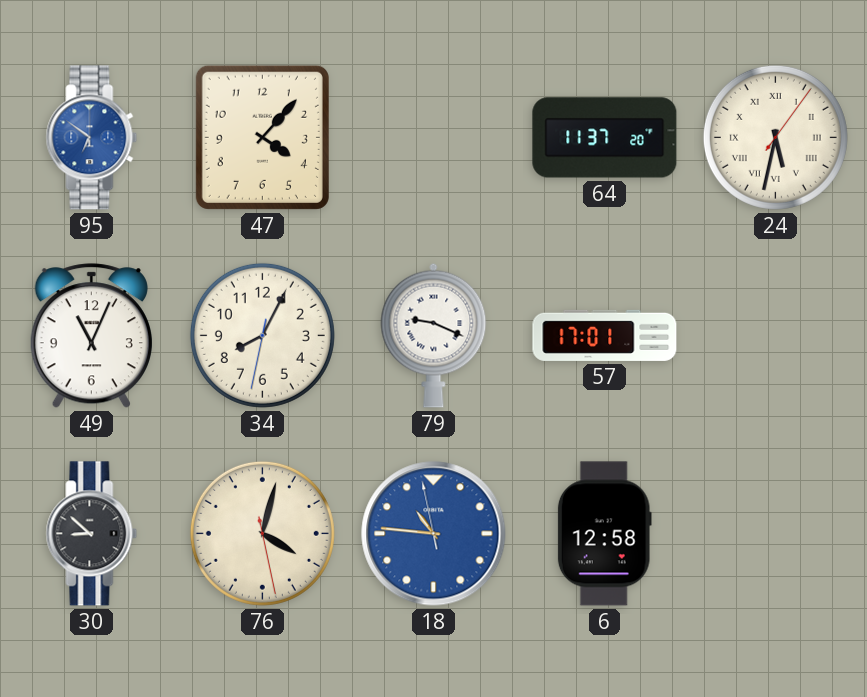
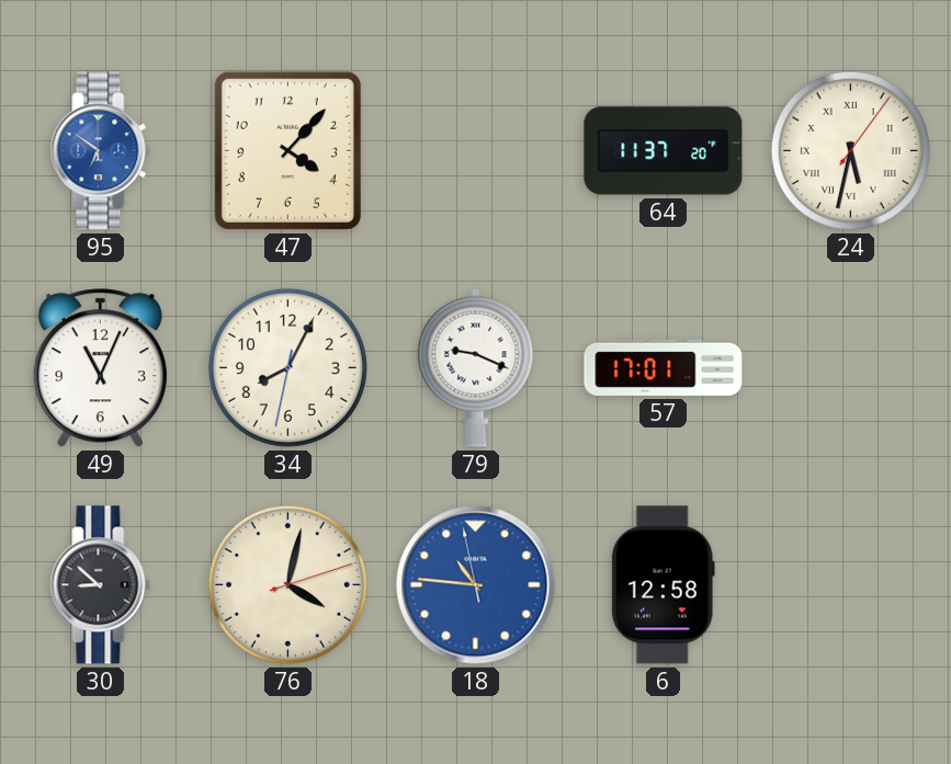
76: 4:02:28 -> 4:02:12 (287, 584)
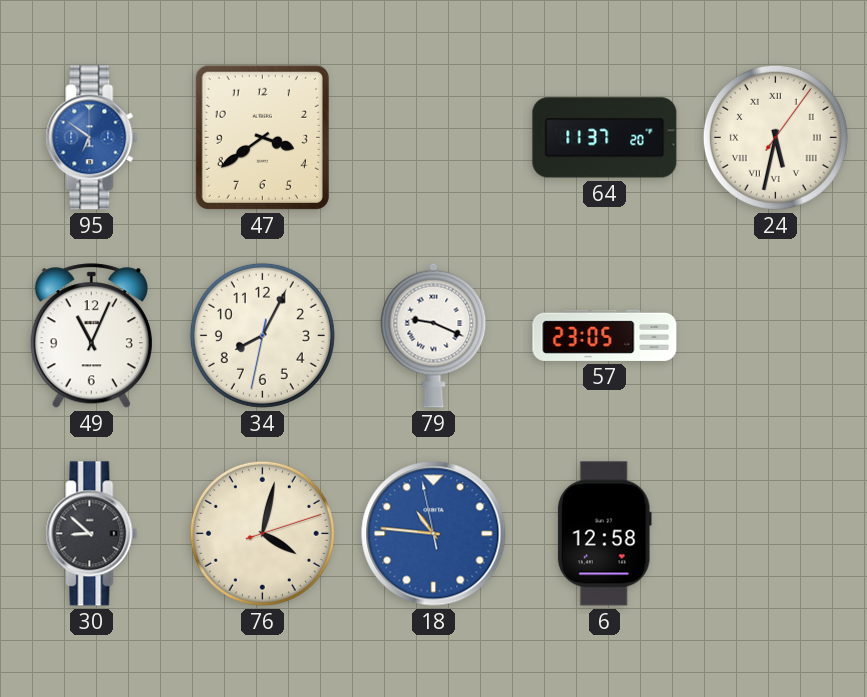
47: 4:07 -> 3:39 (262, 137)
57: 17:01 -> 23:05 (605, 335)
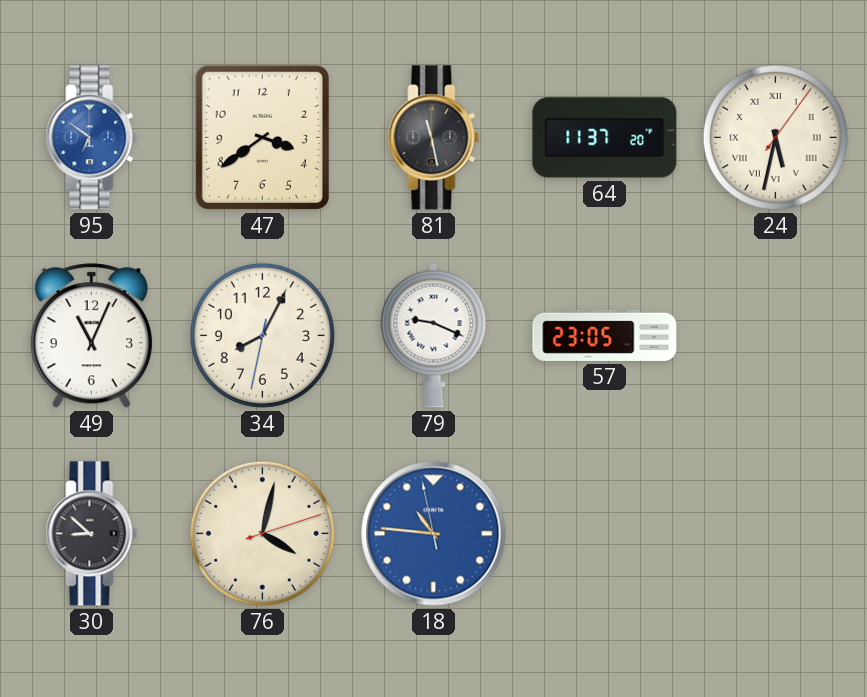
81: none -> 11:28 (434, 138)
6: 12:58 -> none (604, 534)
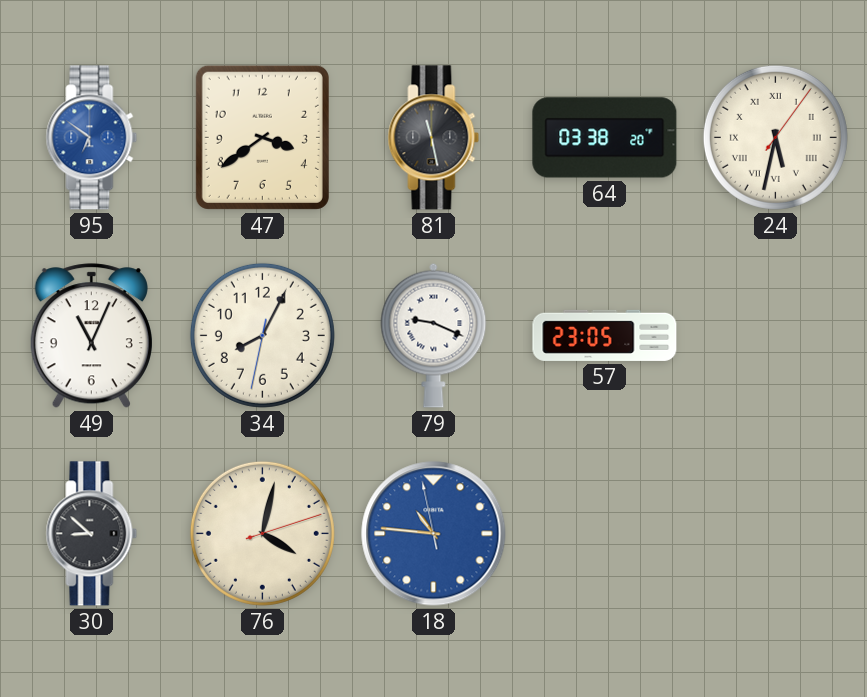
64: 11:37 -> 03:38 (605, 138)
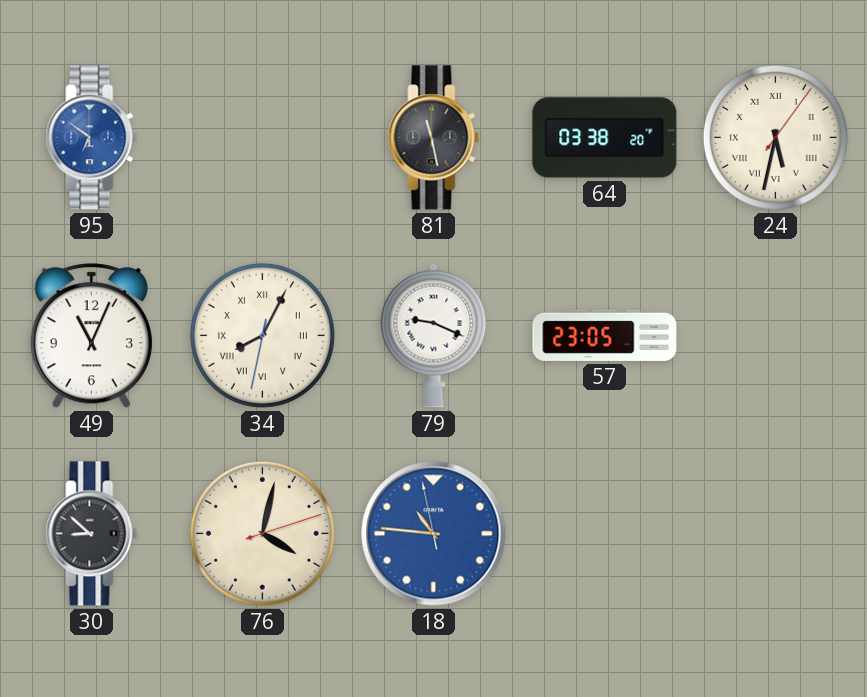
47: 3:39 -> none (262, 137)
34 numerals: Arabic -> Roman (262, 335)
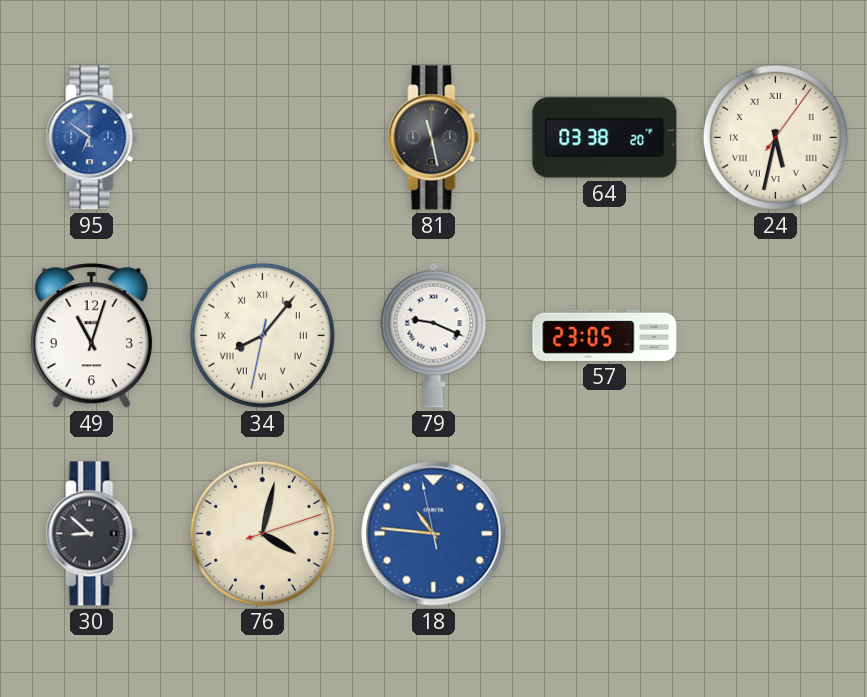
49: 11:04 -> 11:03 (91, 336)
34: 8:04 -> 8:06 (262, 335)
